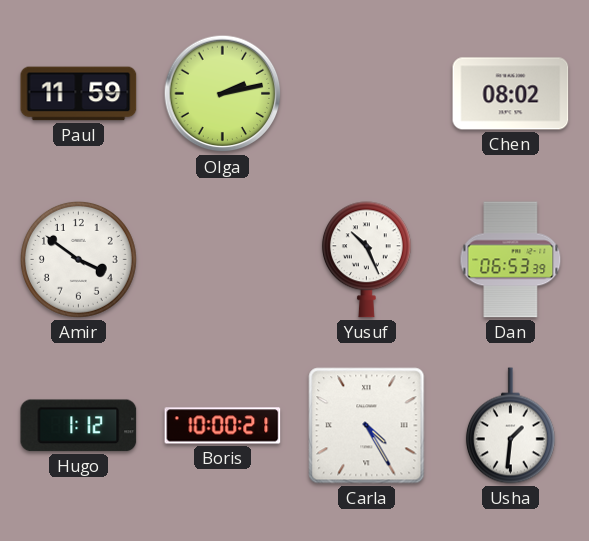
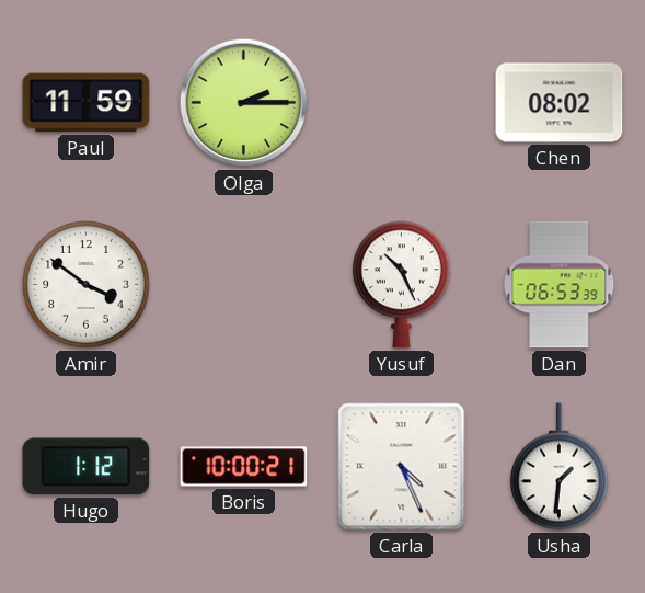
Olga: 2:13 -> 2:15 (244, 103)
Carla: 4:25 -> 4:26 (402, 467)
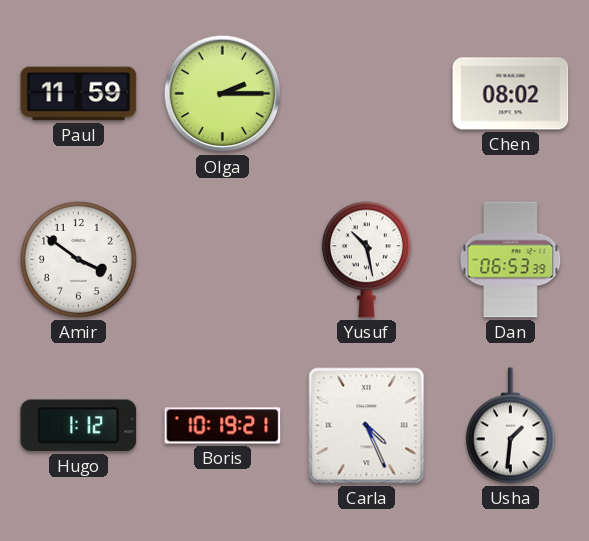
Yusuf: 10:26 -> 10:28 (366, 260)
Boris: 10:00 -> 10:19 (223, 426)
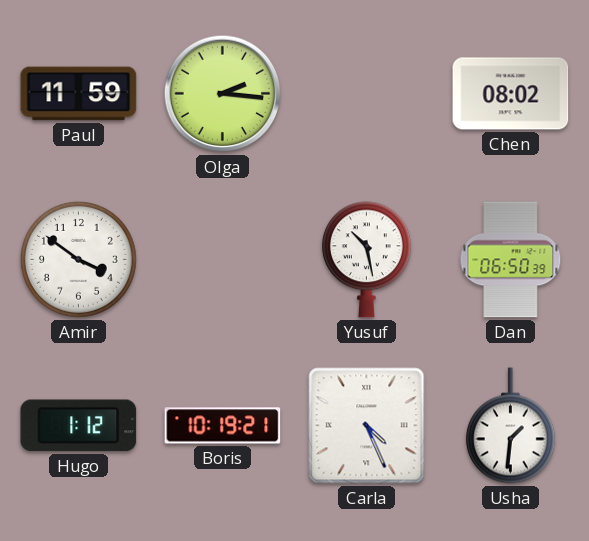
Olga: 2:15 -> 2:16 (223, 94)
Dan: 06:53 -> 06:50 (511, 260)
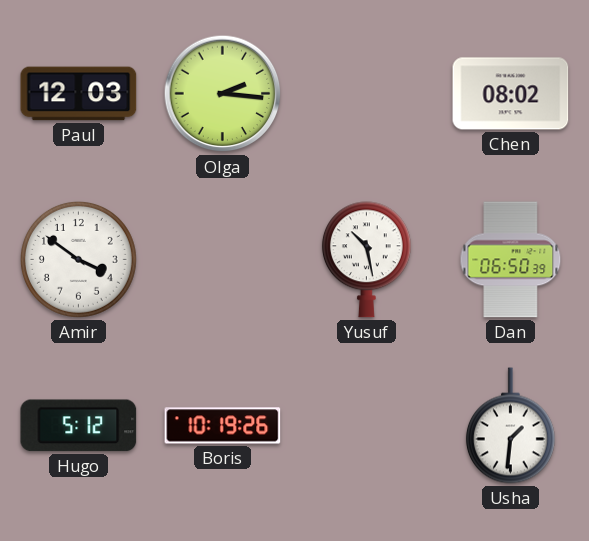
Paul: 11:59 -> 12:03 (79, 94)
Hugo: 1:12 -> 5:12 (79, 426)
Boris: 10:19:21 -> 10:19:26 (223, 426)
Carla: 4:26 -> none (367, 426)
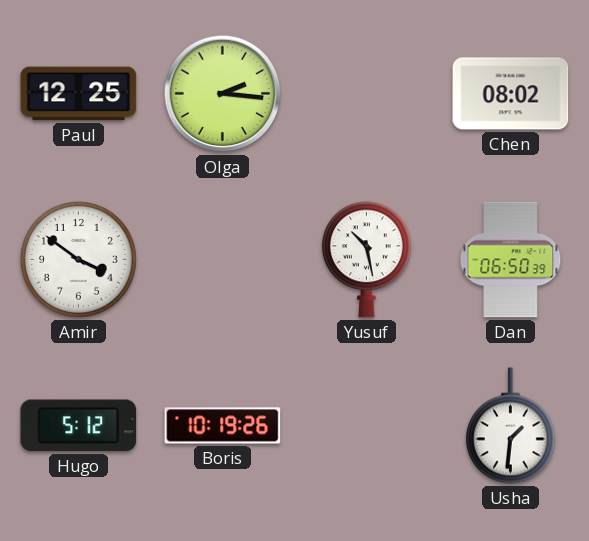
Paul: 12:03 -> 12:25 (79, 94)
